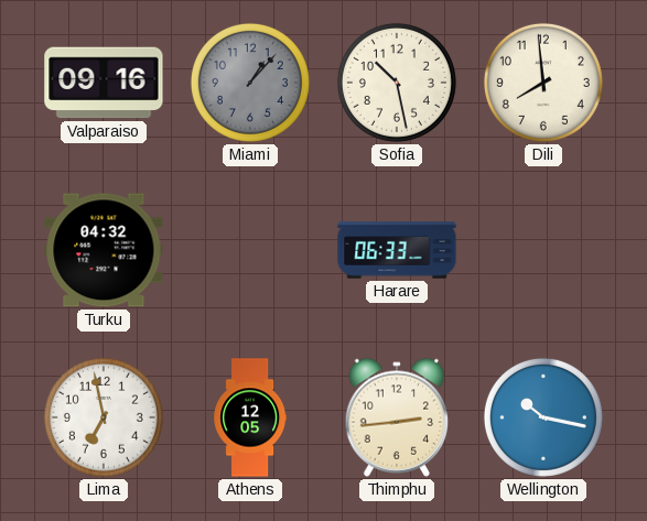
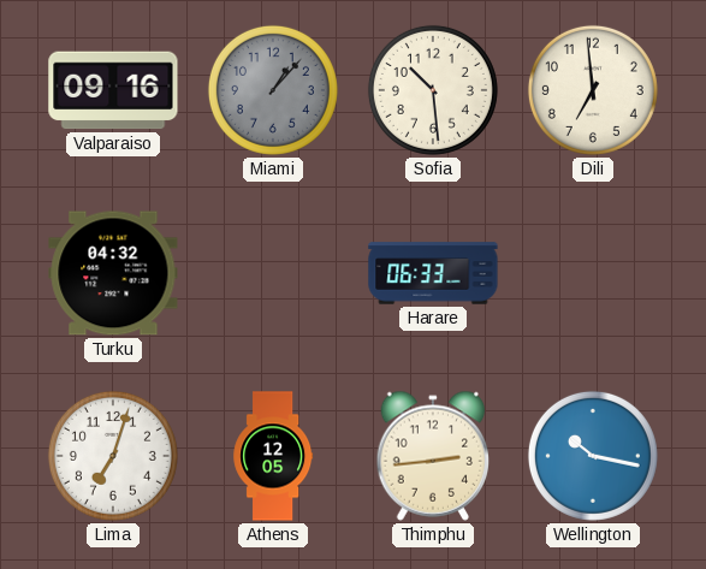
Sofia: 10:28 -> 10:29 (433, 90)
Dili: 7:59 -> 6:59 (593, 90)
Lima: 6:58 -> 7:03 (113, 456)
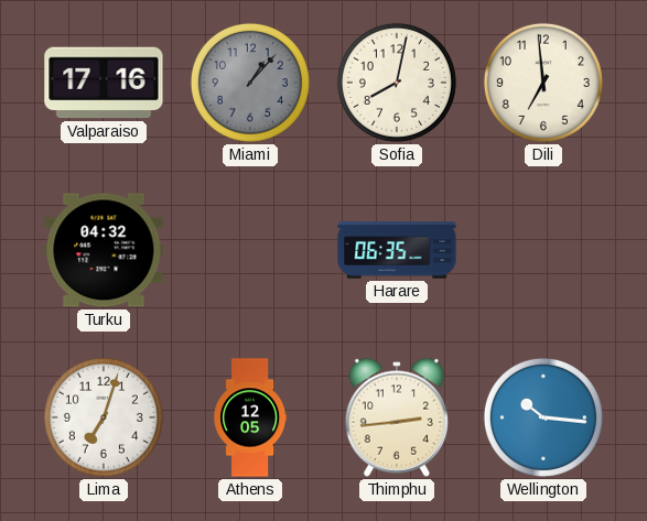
Valparaiso: 09:16 -> 17:16 (104, 83)
Sofia: 10:29 -> 8:02 (397, 83)
Harare: 06:33 -> 06:35 (397, 250)
Wellington: 10:17 -> 10:16 (543, 417)
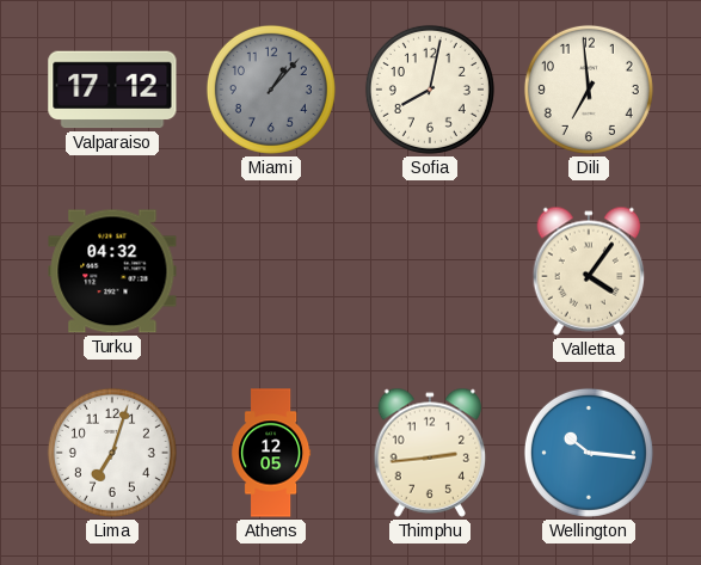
Valparaiso: 17:16 -> 17:12 (112, 90)
Harare: 06:35 -> none (397, 250)
Valletta: none -> 4:06 (589, 271)
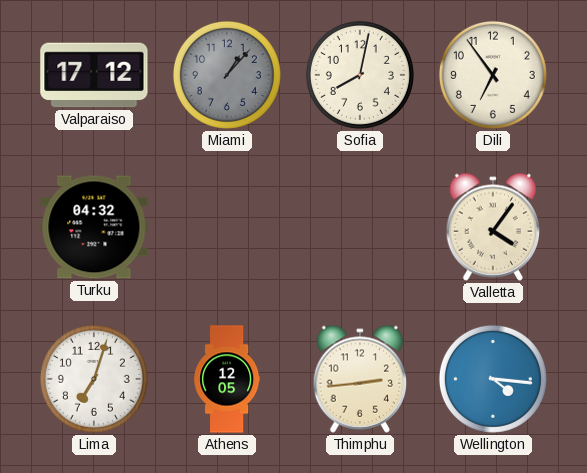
Dili: 6:59 -> 6:54 (493, 75)
Wellington: 10:16 -> 4:16 (493, 379)
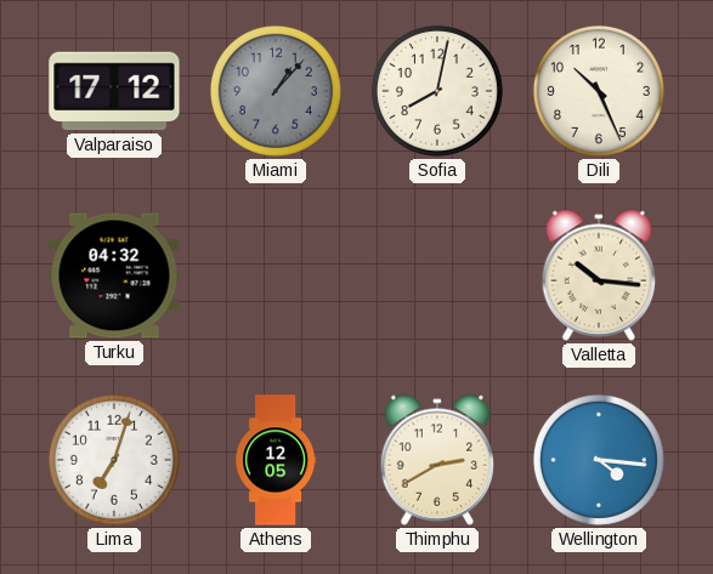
Dili: 6:54 -> 10:26 (599, 91)
Valletta: 4:06 -> 10:16 (599, 275)
Thimphu: 2:44 -> 2:40 (437, 460)
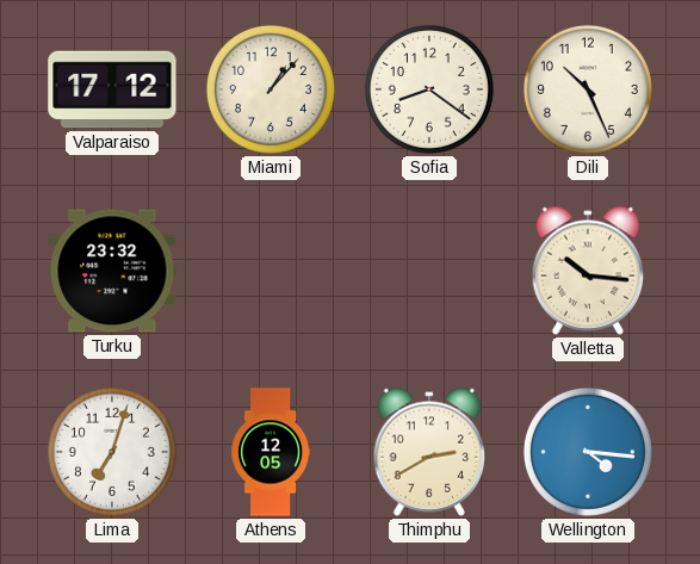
Miami dial: grey -> cream (271, 89)
Sofia: 8:02 -> 8:21 (429, 89)
Turku: 04:32 -> 23:32 (112, 271)
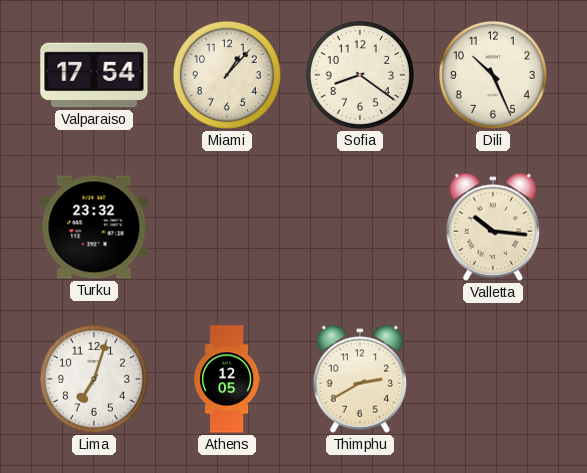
Valparaiso: 17:12 -> 17:54 (94, 75)
Wellington: 4:16 -> none (588, 452)
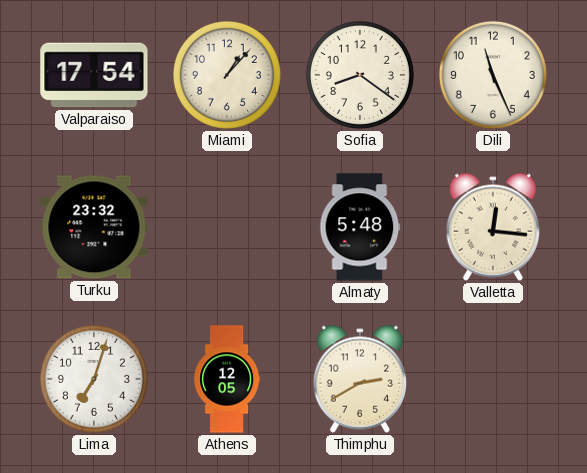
Dili: 10:26 -> 11:26 (493, 75)
Almaty: none -> 5:48 (360, 227)
Valletta: 10:16 -> 12:16 (493, 227)
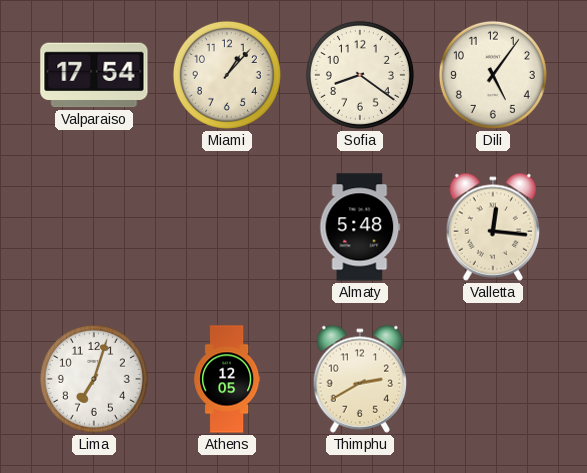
Dili: 11:26 -> 5:06 (493, 75)
Turku: 23:32 -> none (94, 227)
